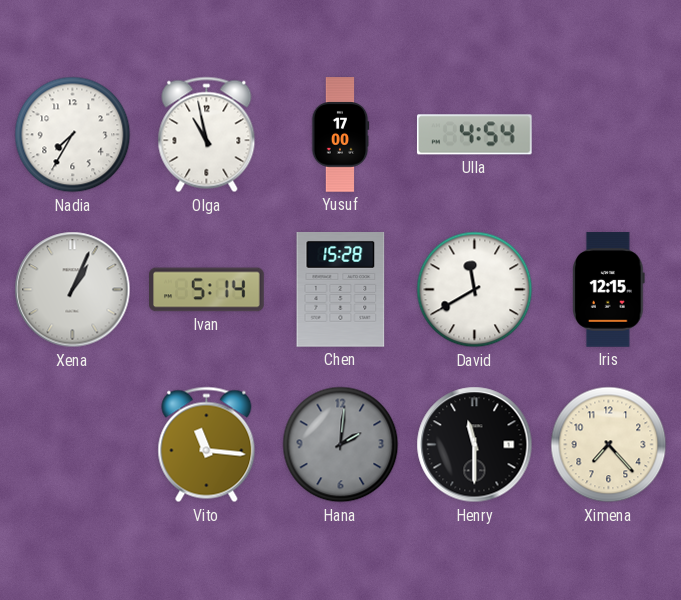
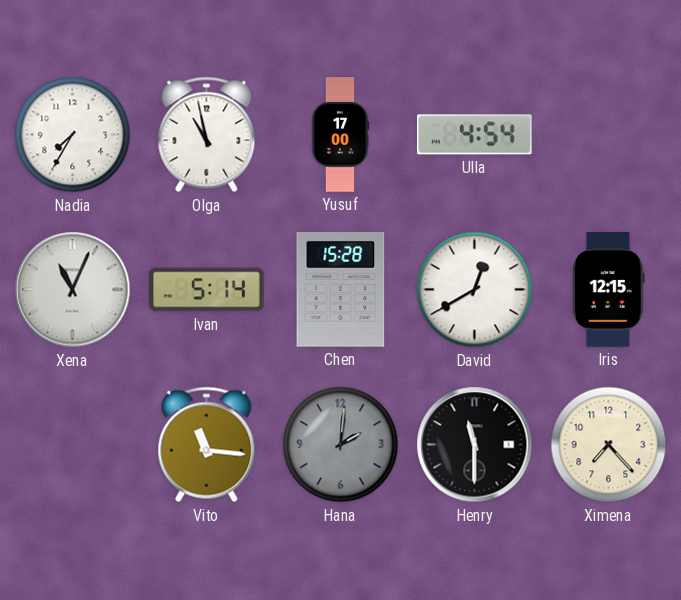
Xena: 1:04 -> 11:04 (73, 290)
David: 11:40 -> 12:40 (475, 290)
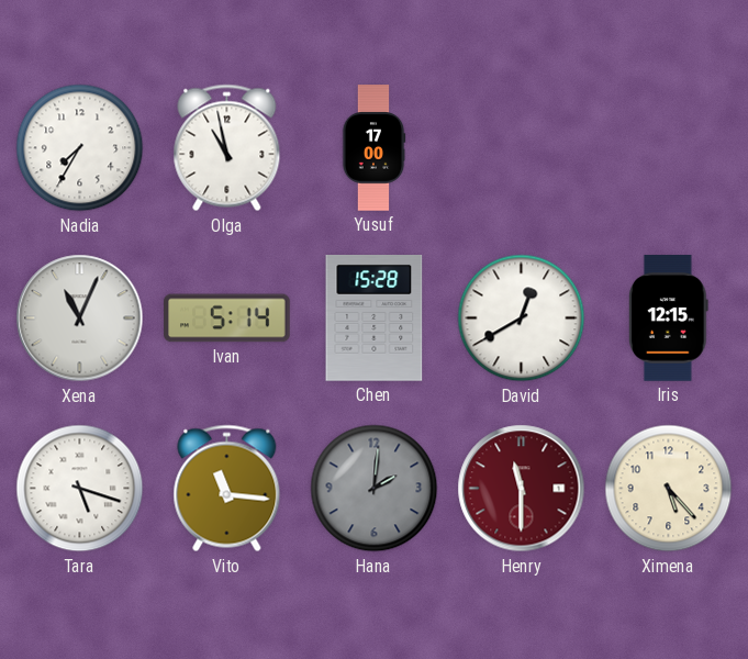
Ulla: 4:54 -> none (474, 135)
Tara: none -> 5:18 (80, 489)
Henry dial: black -> burgundy (522, 489)
Ximena: 7:23 -> 5:23 (669, 489)
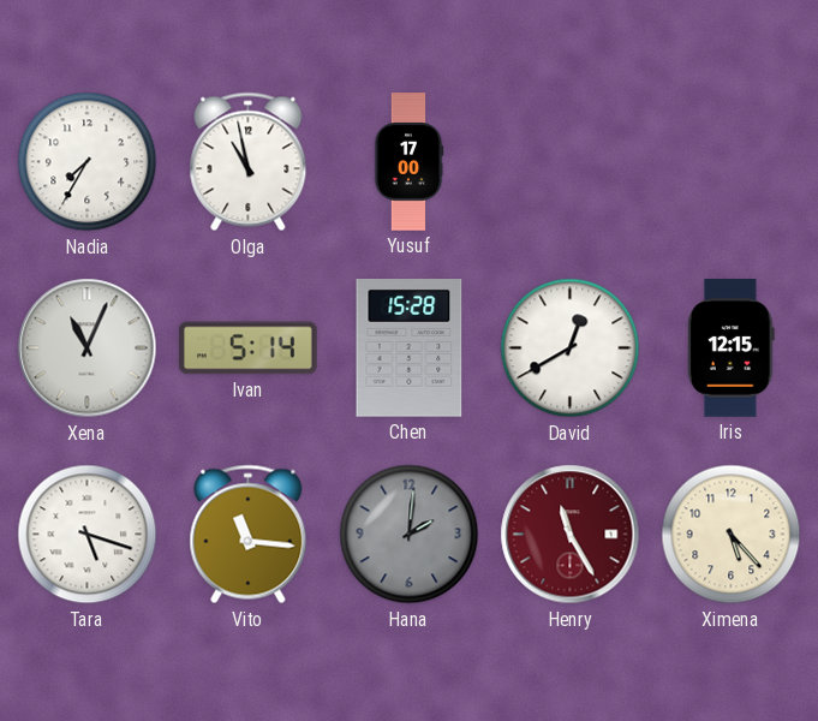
Henry: 11:30 -> 11:25 (571, 535)
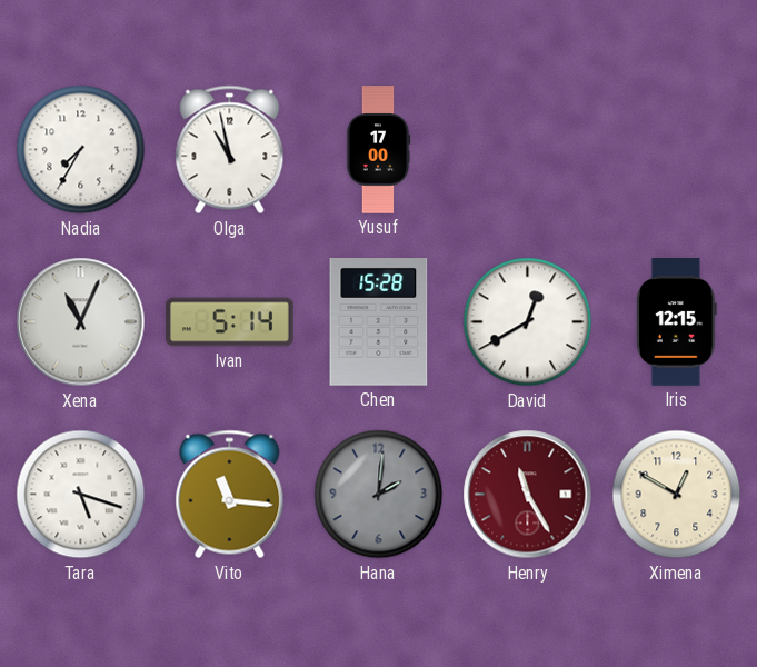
Ximena: 5:23 -> 12:50 (677, 495)
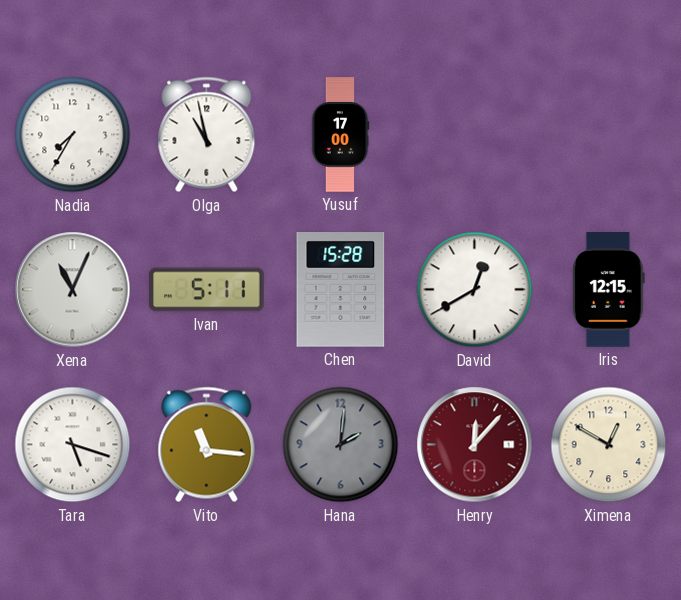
Ivan: 5:14 -> 5:11 (207, 290)
Henry: 11:25 -> 12:07 (475, 445)
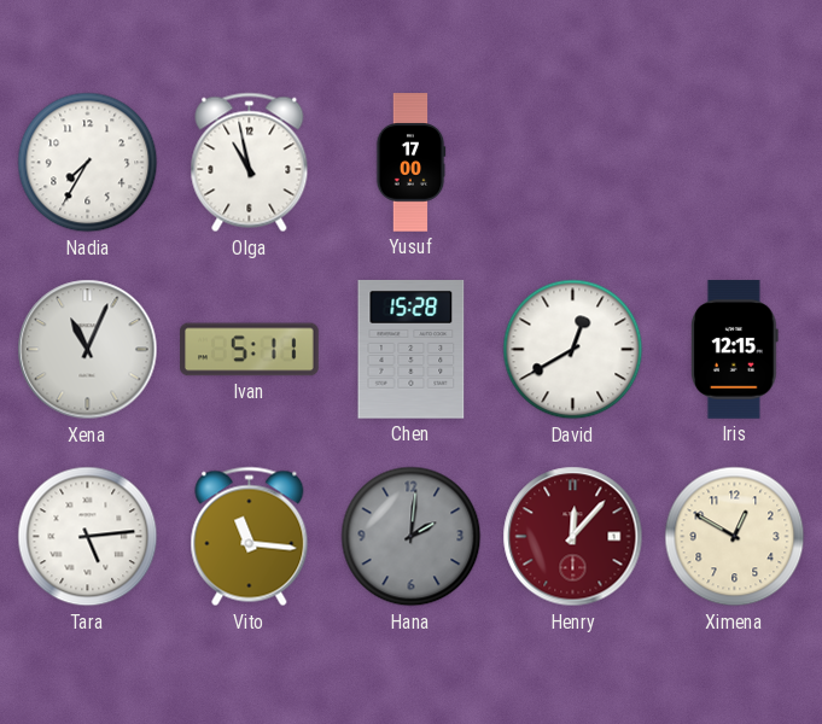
Tara: 5:18 -> 5:14 (88, 537)
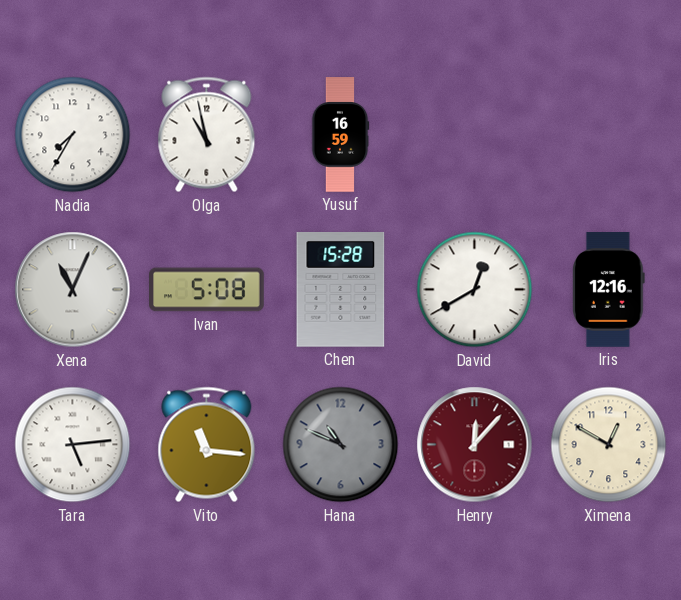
Yusuf: 17:00 -> 16:59 (340, 135)
Ivan: 5:11 -> 5:08 (207, 290)
Iris: 12:15 -> 12:16 (609, 290)
Hana: 2:01 -> 10:49 (341, 445)
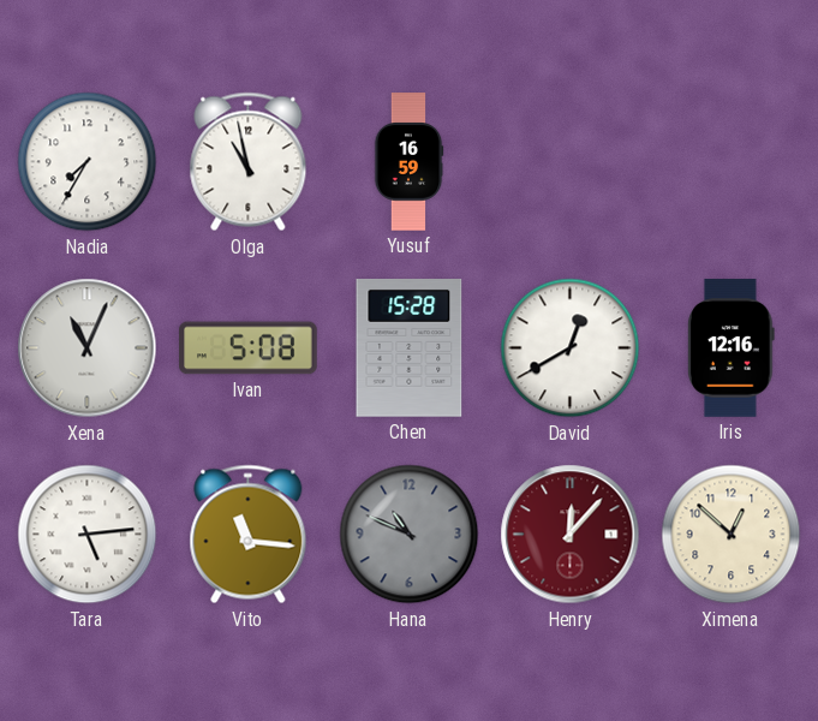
Ximena: 12:50 -> 12:52 (732, 535)
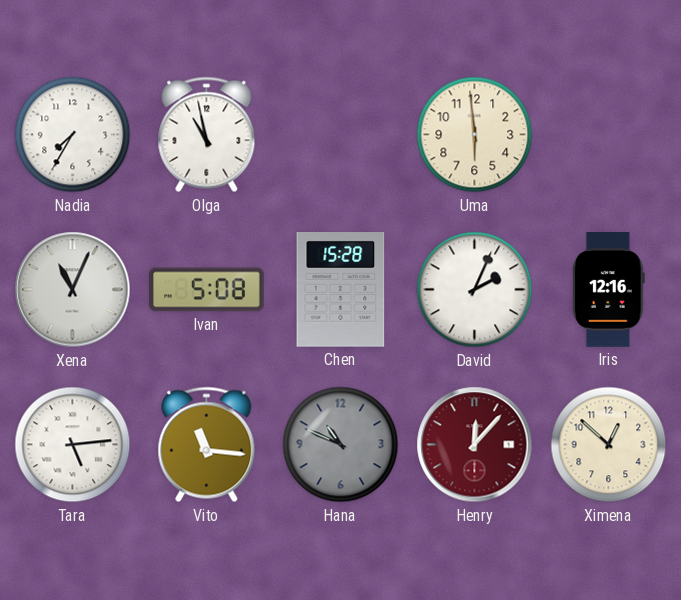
Yusuf: 16:59 -> none (408, 162)
Uma: none -> 5:59 (475, 135)
David: 12:40 -> 2:04 (475, 290)
